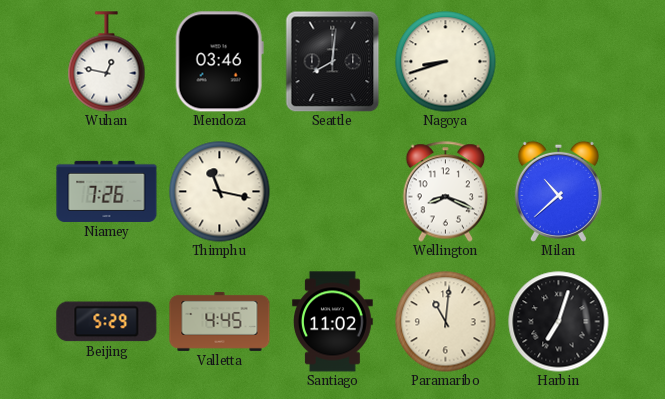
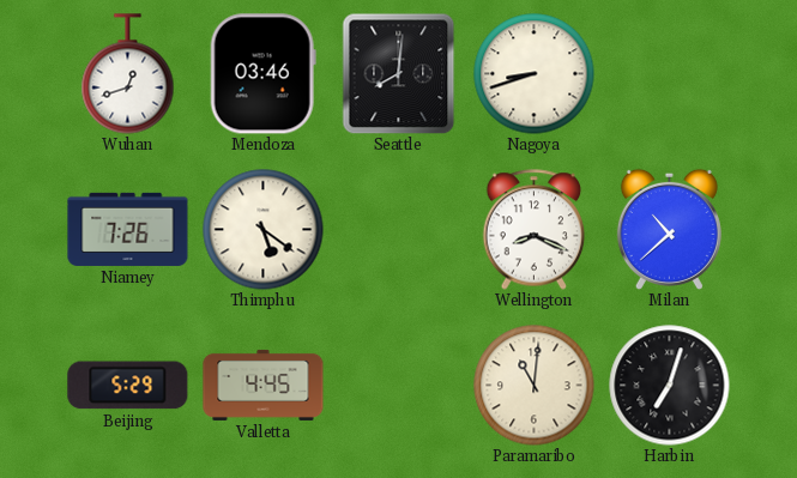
Wuhan: 12:47 -> 12:42 (128, 74)
Thimphu: 11:17 -> 5:21 (264, 230)
Santiago: 11:02 -> none (333, 322)
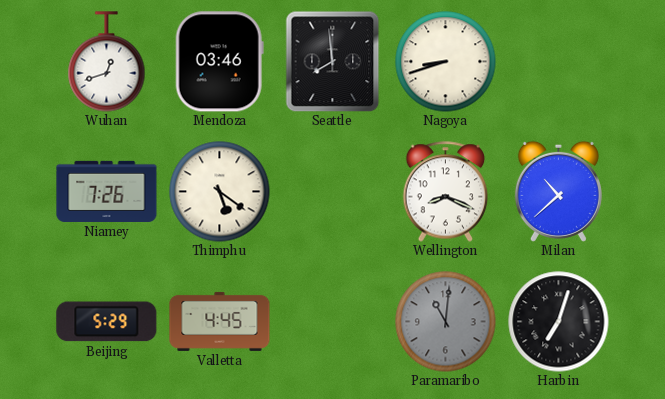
Seattle: 8:01 -> 7:59 (333, 61)
Paramaribo dial: cream -> grey (446, 322)
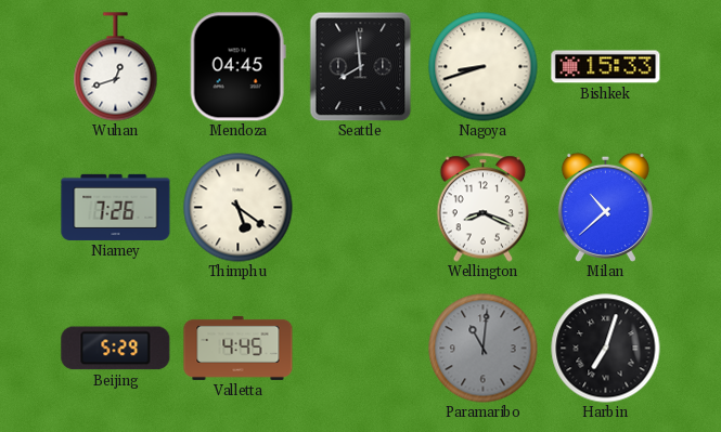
Mendoza: 03:46 -> 04:45 (237, 67)
Bishkek: none -> 15:33 (606, 67)
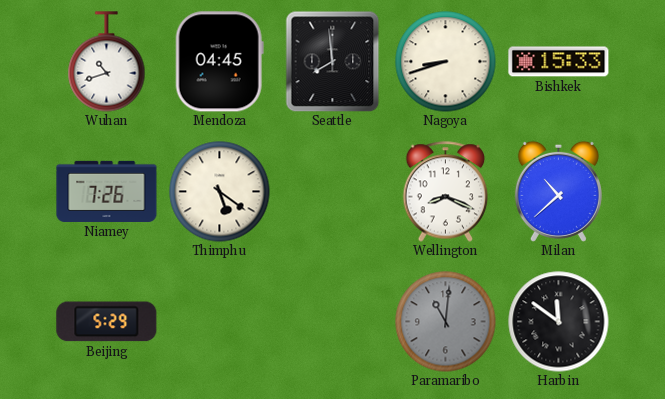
Wuhan: 12:42 -> 10:42 (107, 62)
Valletta: 4:45 -> none (239, 348)
Harbin: 7:03 -> 11:51 (559, 322)
